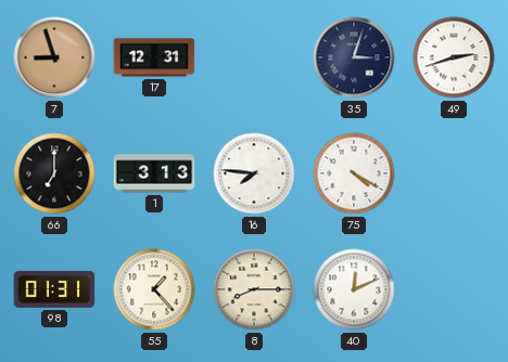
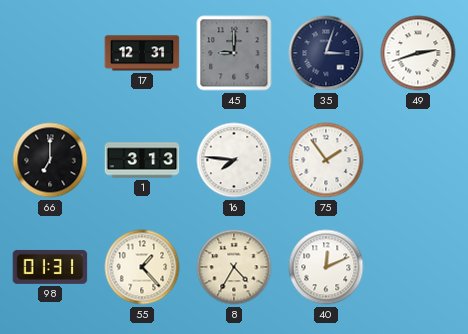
7: 8:57 -> none (54, 57)
45: none -> 9:00 (234, 53)
75: 4:20 -> 1:54 (326, 160)
8: 8:15 -> 4:35 (234, 267)
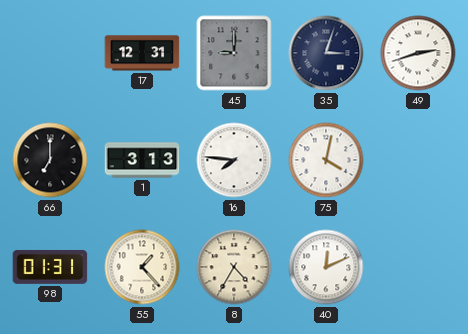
75: 1:54 -> 4:02 (326, 160)
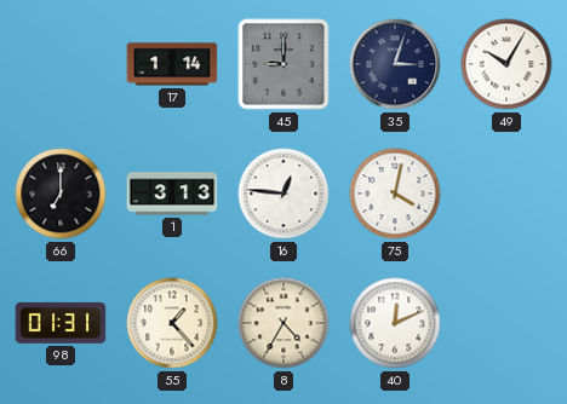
17: 12:31 -> 1:14 (172, 64)
49: 2:42 -> 10:05 (506, 64)
16: 7:46 -> 12:46 (283, 194)
